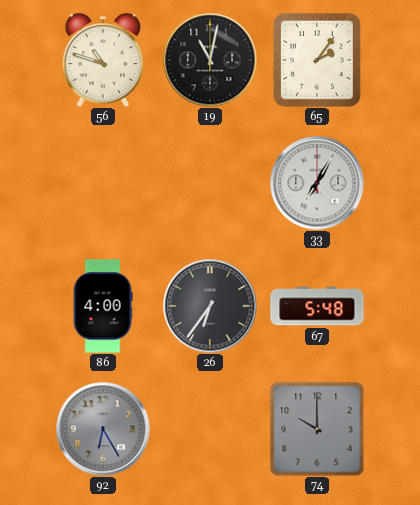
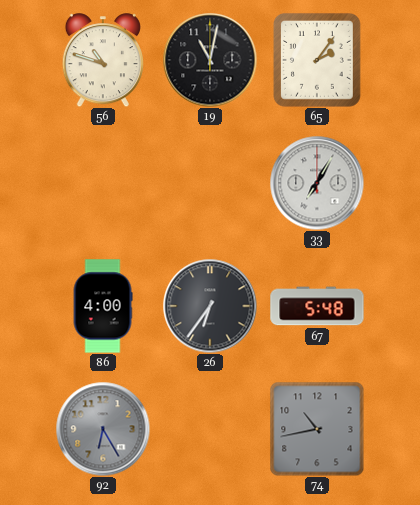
74: 10:00 -> 10:43 (317, 429)
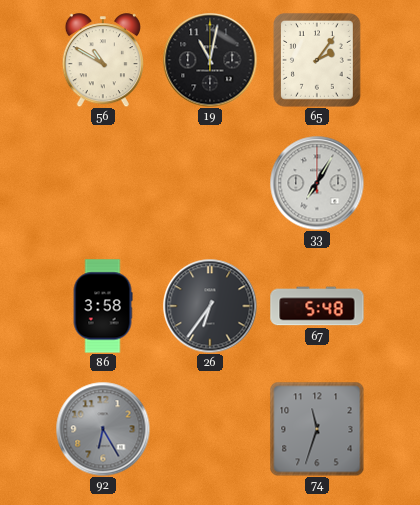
56: 10:48 -> 10:50 (103, 60)
86: 4:00 -> 3:58 (103, 306)
74: 10:43 -> 11:33 (317, 429)
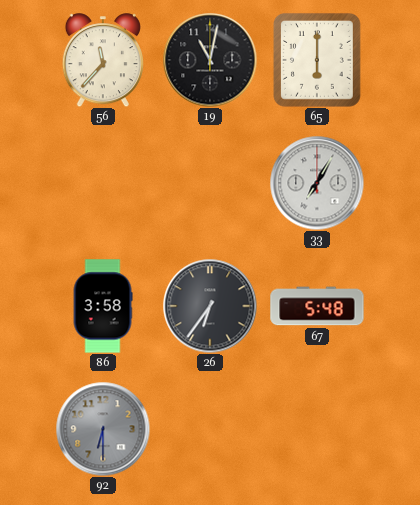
56: 10:50 -> 11:37 (103, 60)
65: 2:06 -> 6:00 (317, 60)
92: 6:25 -> 6:30 (103, 429)
74: 11:33 -> none (317, 429)
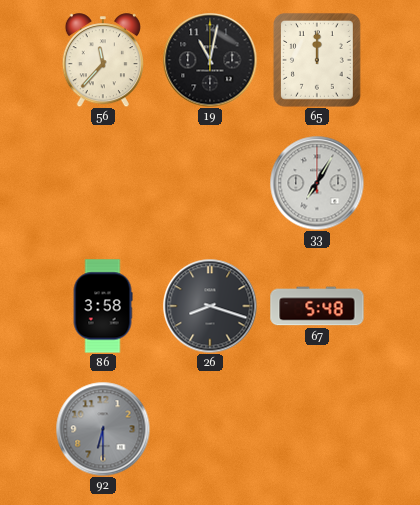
65: 6:00 -> 12:00 (317, 60)
26: 6:36 -> 8:18 (210, 306)
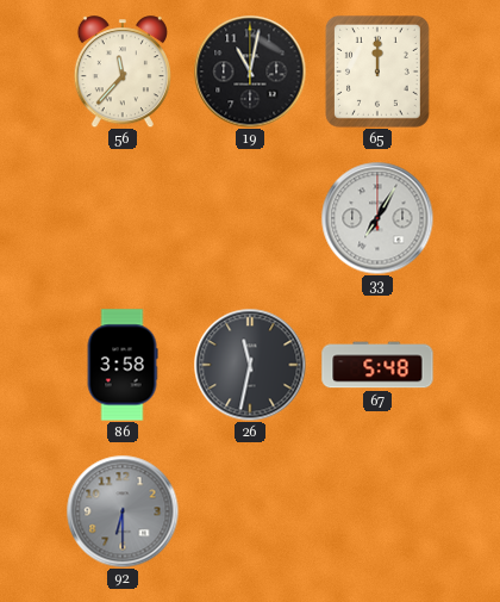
26: 8:18 -> 11:32 (250, 365)
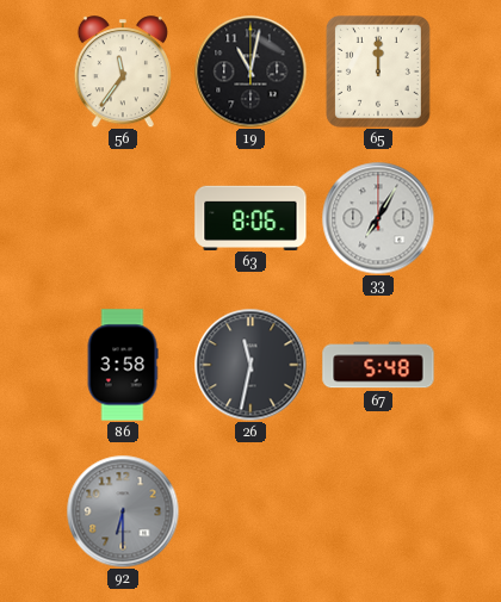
56: 11:37 -> 11:36 (123, 72)
63: none -> 8:06 (250, 217)
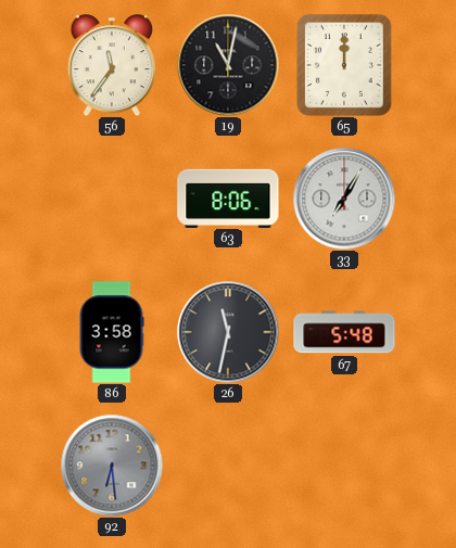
92: 6:30 -> 6:29 (112, 466)
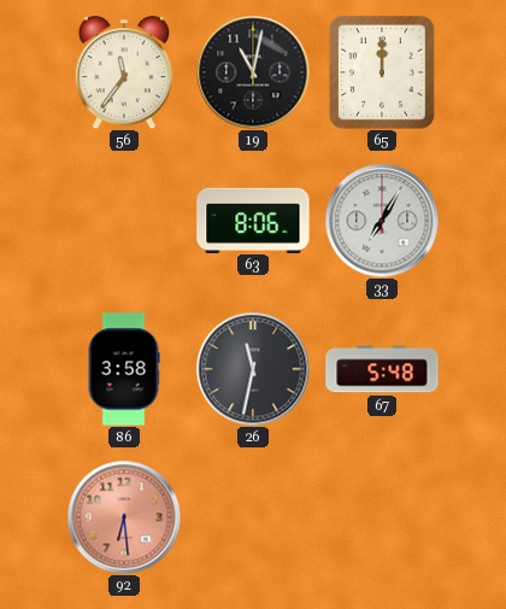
92 dial: grey -> salmon (124, 517)
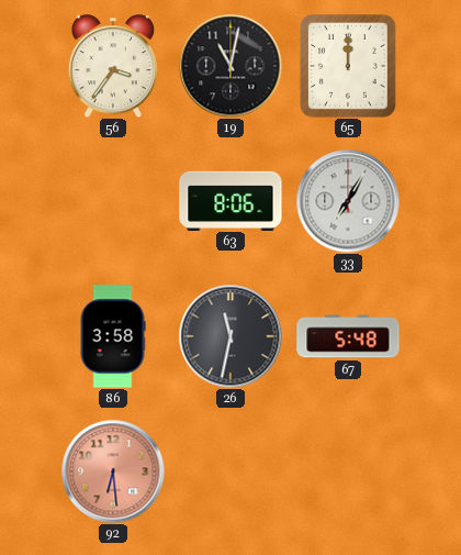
56: 11:36 -> 3:36 (113, 66)
